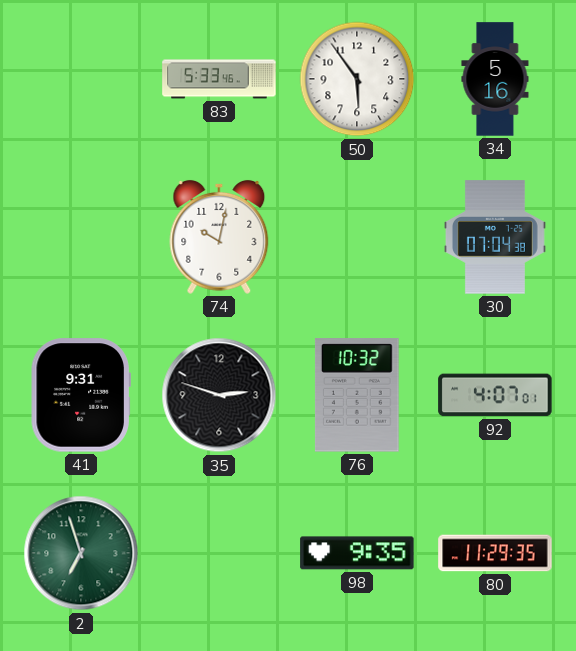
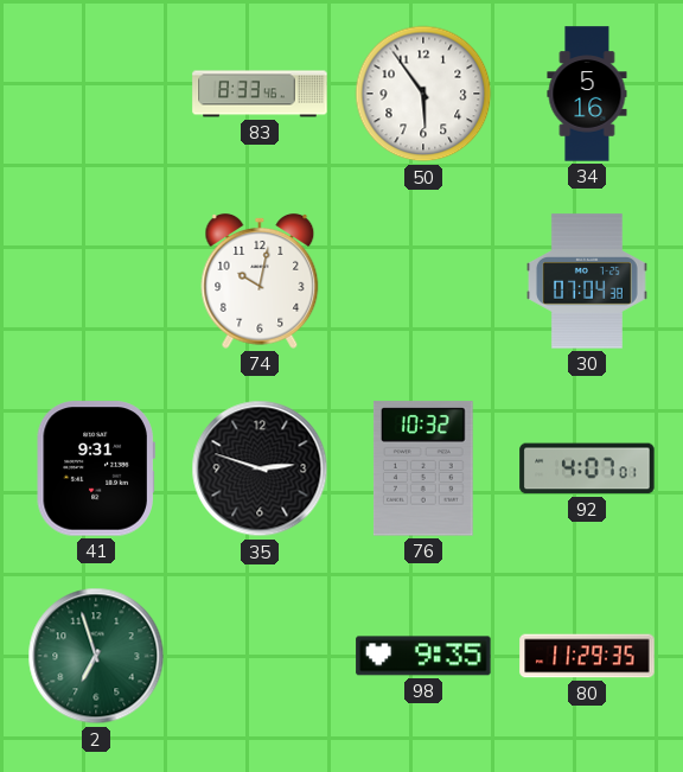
83: 5:33 -> 8:33 (260, 94)
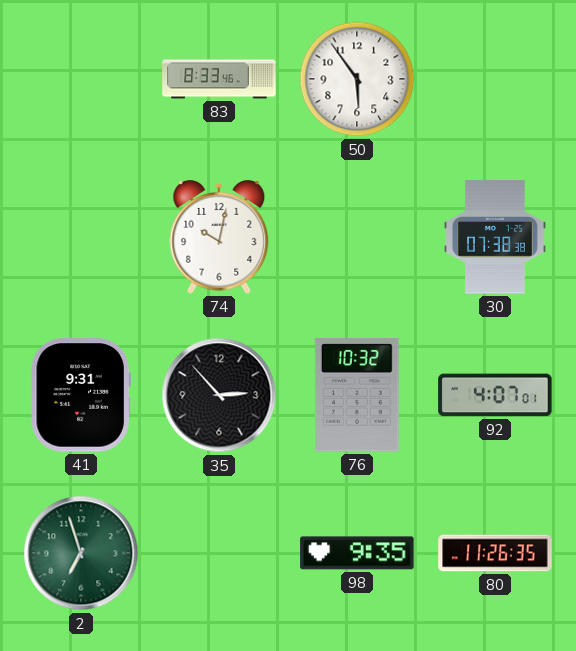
34: 5:16 -> none (587, 94)
30: 07:04 -> 07:38 (496, 237)
35: 2:48 -> 2:53 (219, 395)
80: 11:29 -> 11:26 (495, 553)
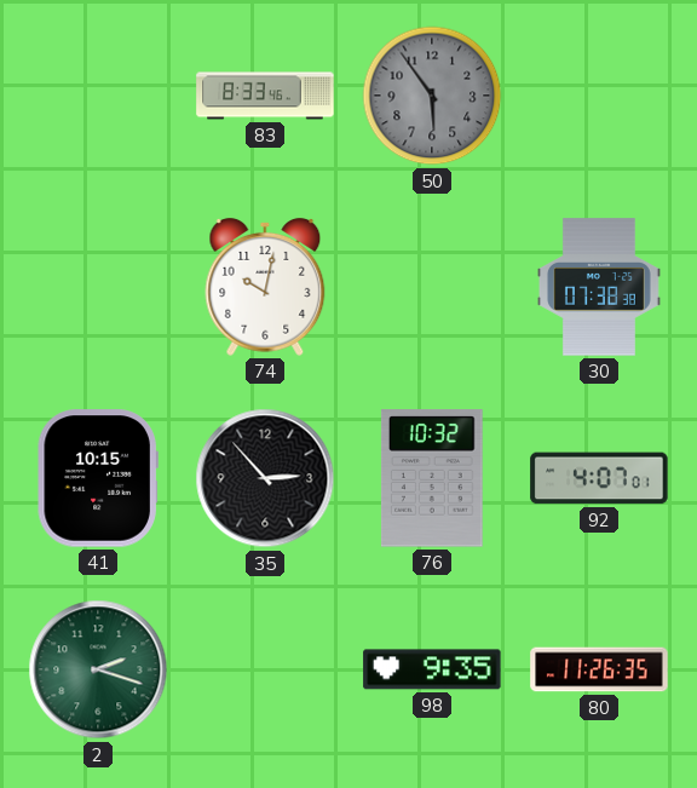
50 dial: white -> grey (432, 96)
41: 9:31 -> 10:15 (98, 478)
2: 6:57 -> 2:18 (98, 669)
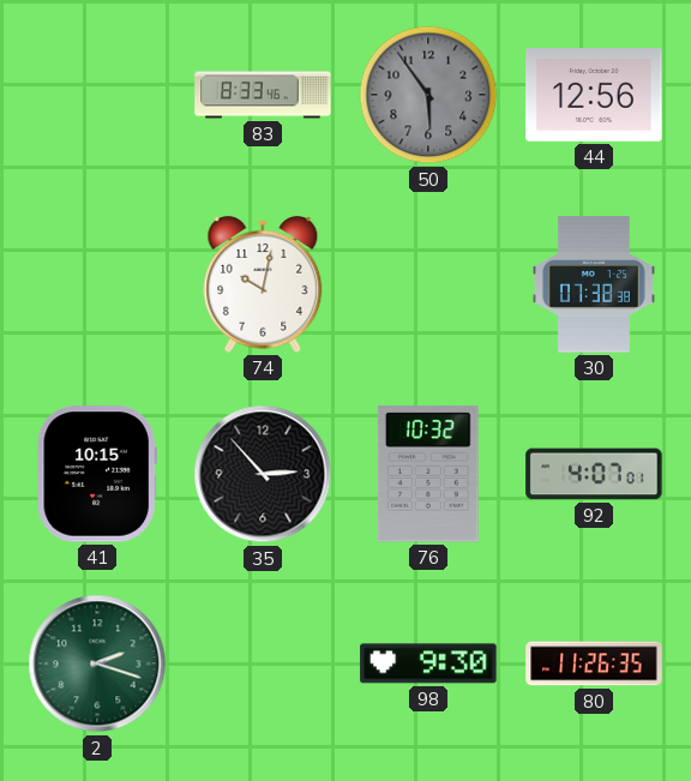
44: none -> 12:56 (594, 96)
98: 9:35 -> 9:30 (428, 663)
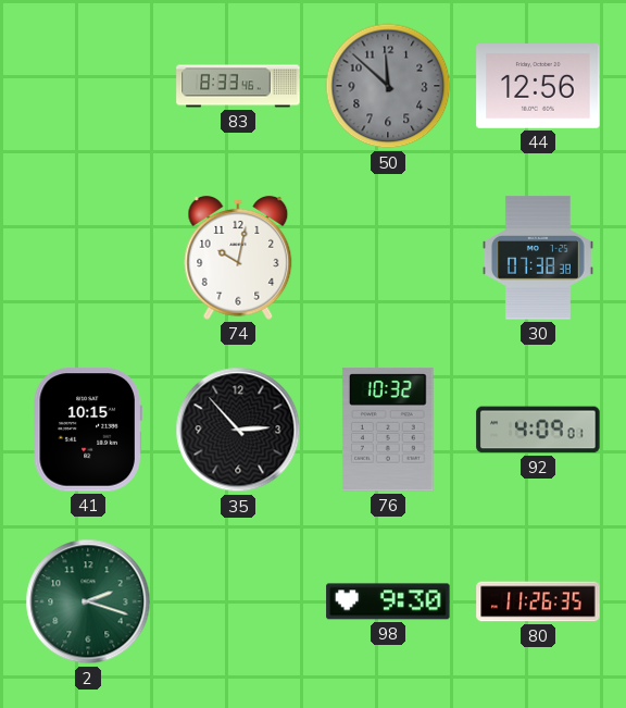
50: 5:54 -> 11:52 (388, 86)
92: 4:07 -> 4:09 (538, 430)
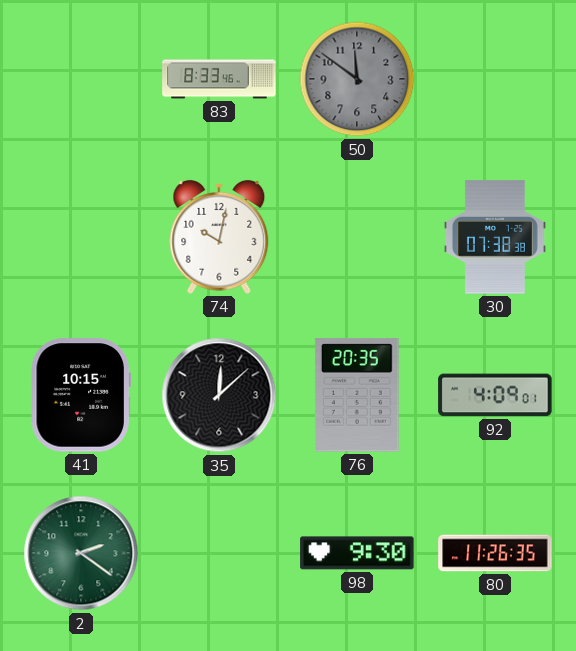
50: 11:52 -> 11:51 (357, 79)
44: 12:56 -> none (538, 87)
35: 2:53 -> 12:08 (219, 395)
76: 10:32 -> 20:35 (357, 395)
2: 2:18 -> 2:21 (81, 553)
